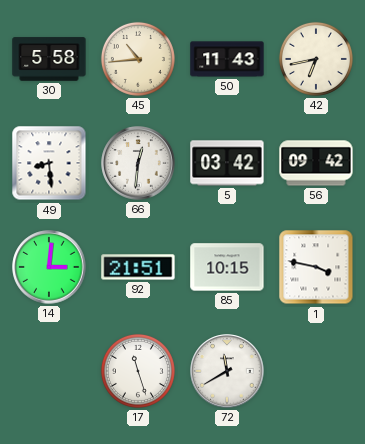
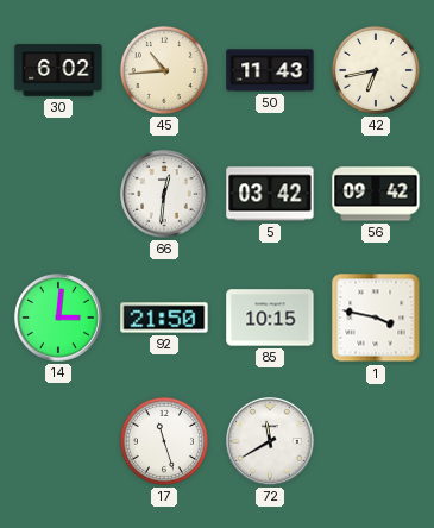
30: 5:58 -> 6:02 (58, 70)
49: 8:29 -> none (49, 163)
92: 21:51 -> 21:50 (164, 318)
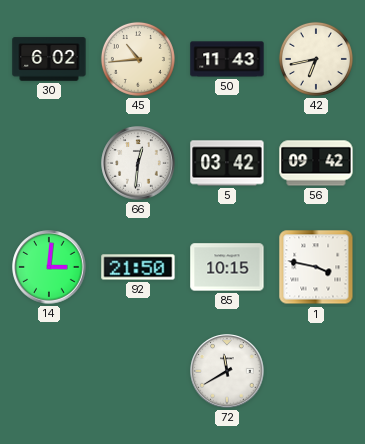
17: 11:27 -> none (164, 441)
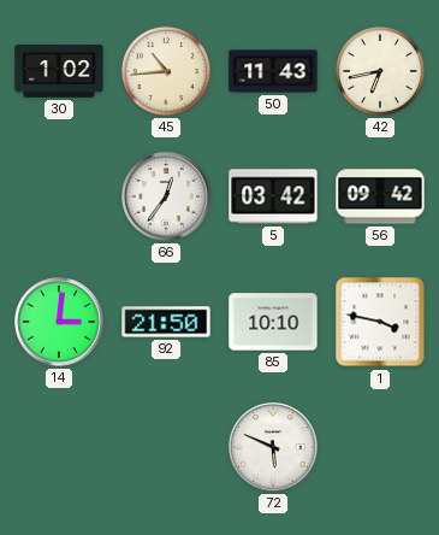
30: 6:02 -> 1:02 (59, 71)
66: 12:31 -> 12:36 (166, 196)
85: 10:15 -> 10:10 (273, 322)
72: 11:40 -> 5:49 (273, 447)
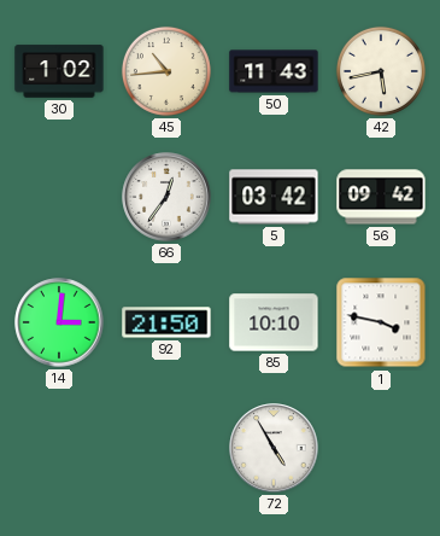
42: 6:43 -> 5:43 (381, 71)
72: 5:49 -> 4:55 (274, 448)
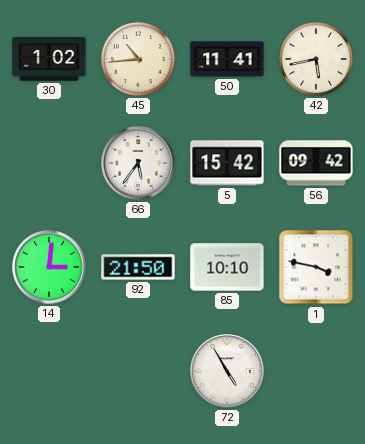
50: 11:43 -> 11:41 (227, 59)
66: 12:36 -> 5:36 (138, 163)
5: 03:42 -> 15:42 (227, 163)
